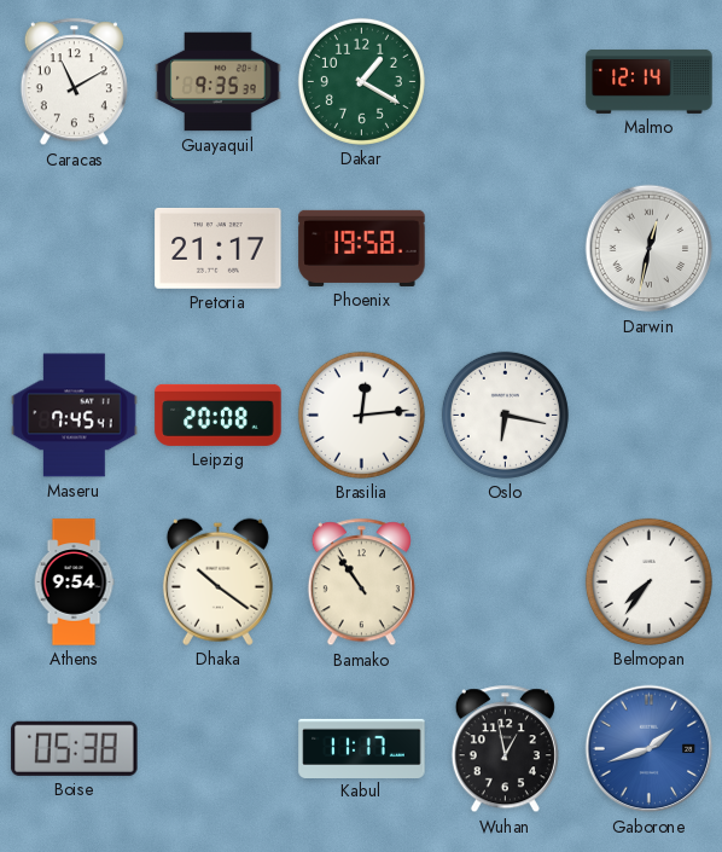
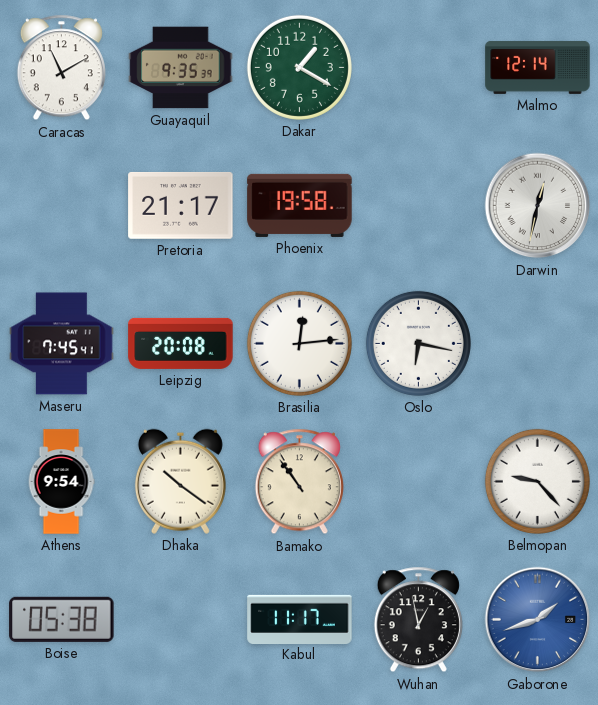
Belmopan: 7:36 -> 9:23 (537, 481)
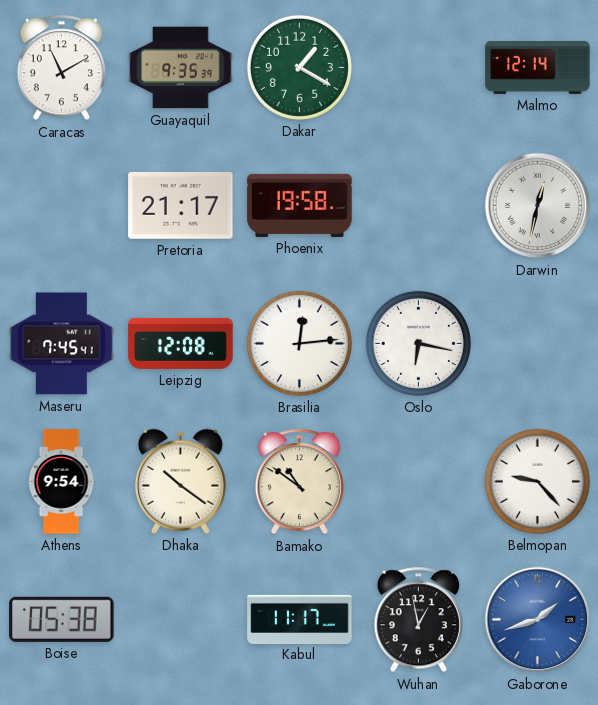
Leipzig: 20:08 -> 12:08 (181, 343)
Bamako: 10:54 -> 10:51 (299, 482)
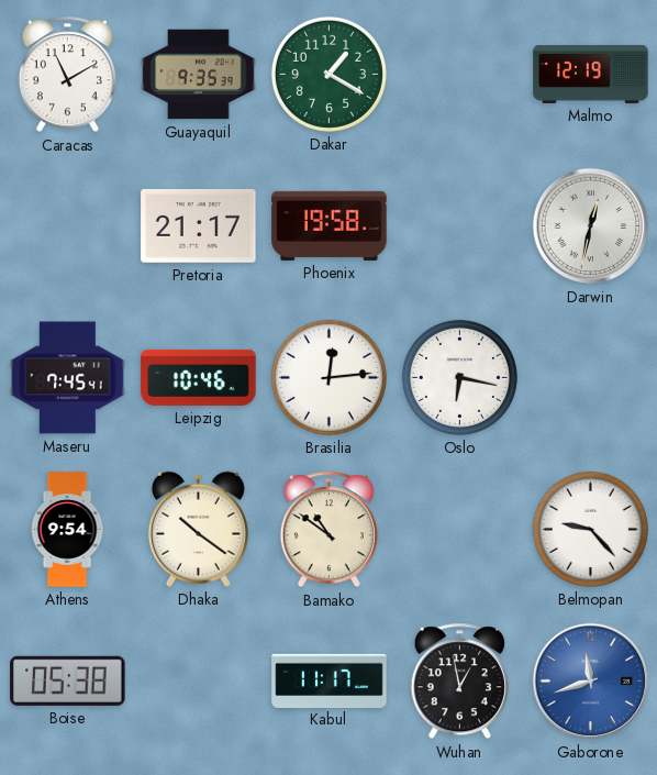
Malmo: 12:14 -> 12:19 (591, 74)
Leipzig: 12:08 -> 10:46 (199, 377)
Gaborone: 1:42 -> 11:42 (591, 682)
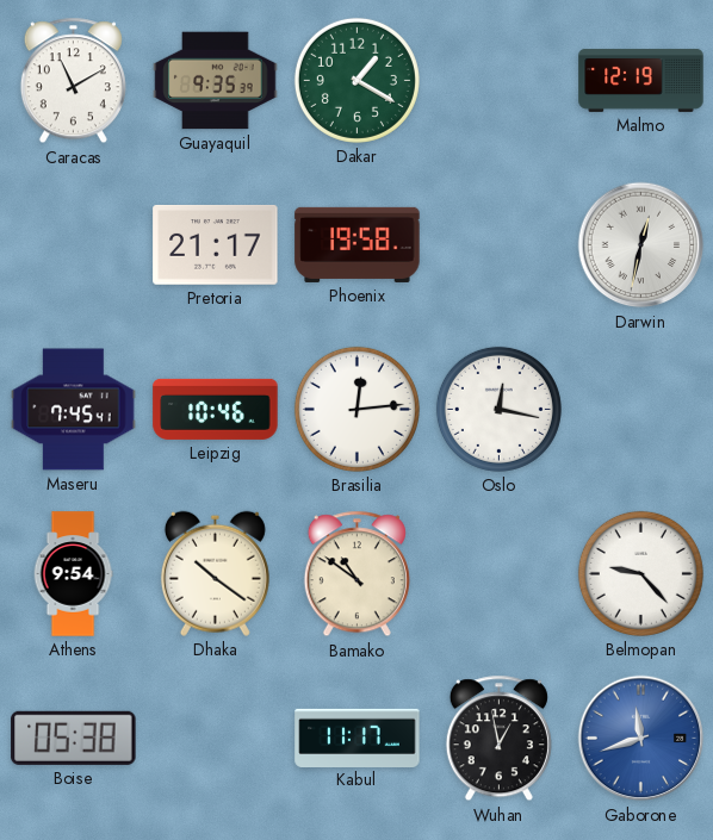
Oslo: 6:17 -> 12:17 (498, 409)
